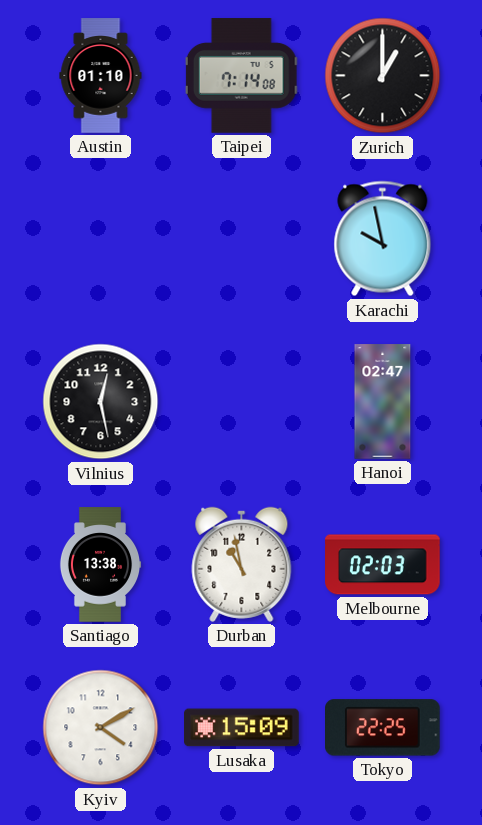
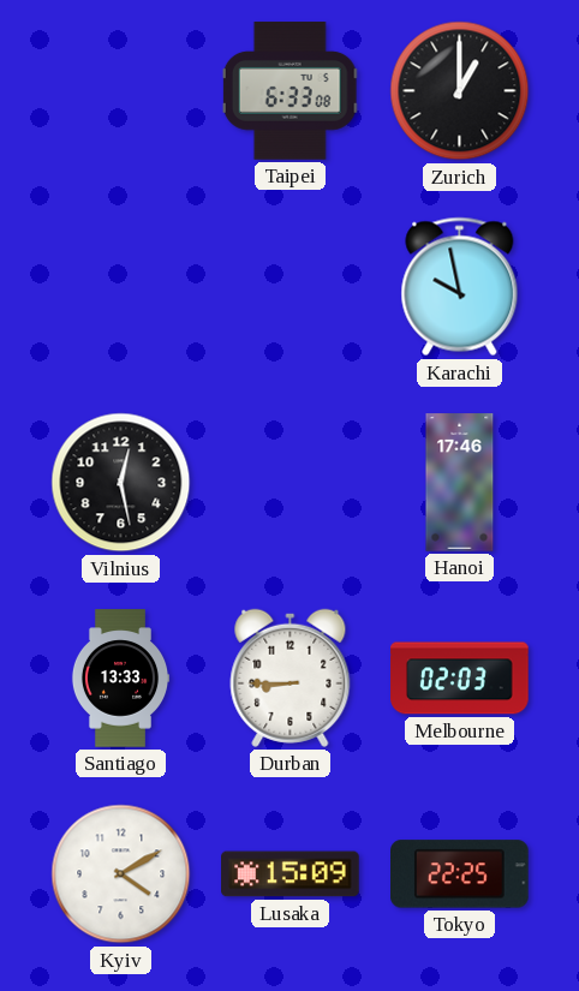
Austin: 01:10 -> none (101, 76)
Taipei: 7:14 -> 6:33 (291, 91)
Hanoi: 02:47 -> 17:46 (460, 483)
Santiago: 13:38 -> 13:33 (120, 679)
Durban: 10:58 -> 8:45 (291, 677)
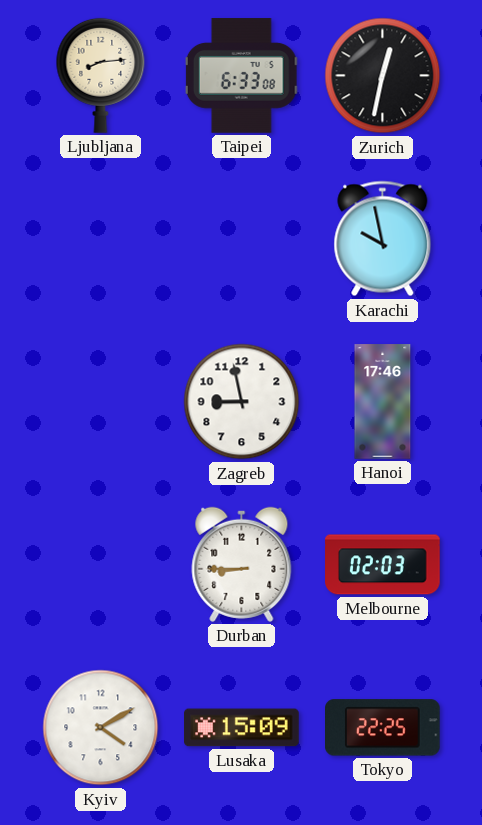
Ljubljana: none -> 8:14 (101, 75)
Zurich: 1:00 -> 12:32 (383, 76)
Vilnius: 12:28 -> none (121, 483)
Zagreb: none -> 8:58 (242, 402)
Santiago: 13:33 -> none (120, 679)
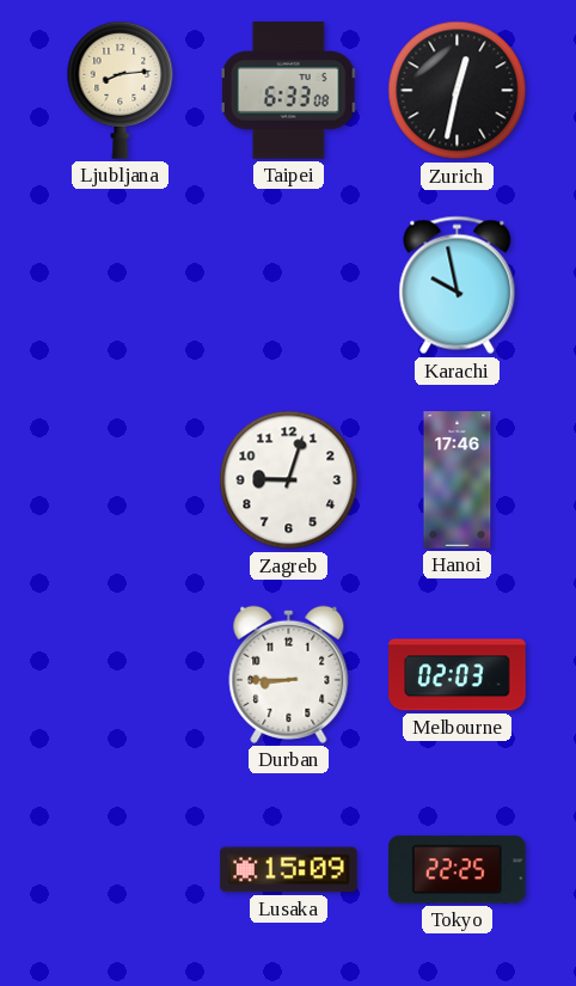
Zagreb: 8:58 -> 9:03 (289, 480)
Kyiv: 4:10 -> none (101, 728)
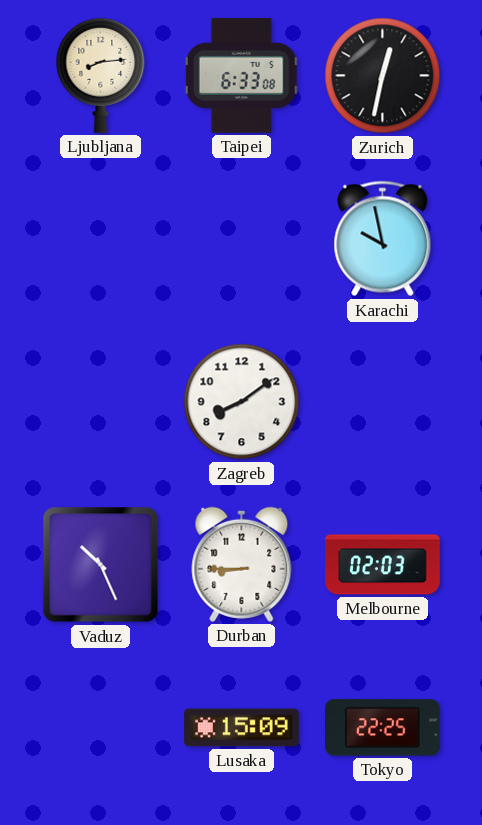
Zagreb: 9:03 -> 8:09 (242, 402)
Hanoi: 17:46 -> none (458, 480)
Vaduz: none -> 10:26 (101, 565)
